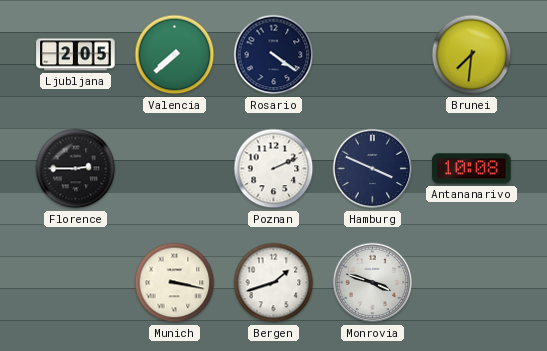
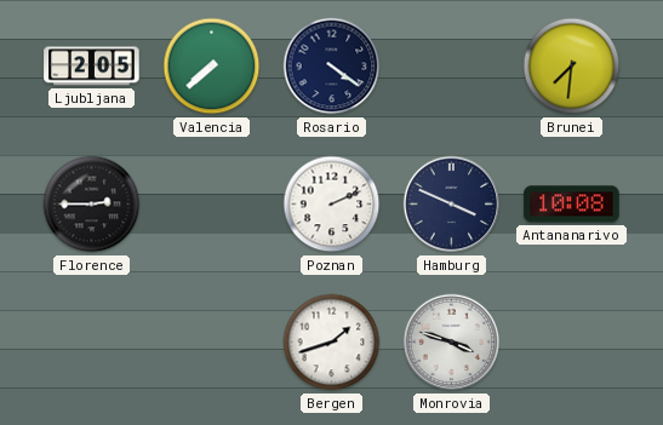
Munich: 3:17 -> none (175, 283)
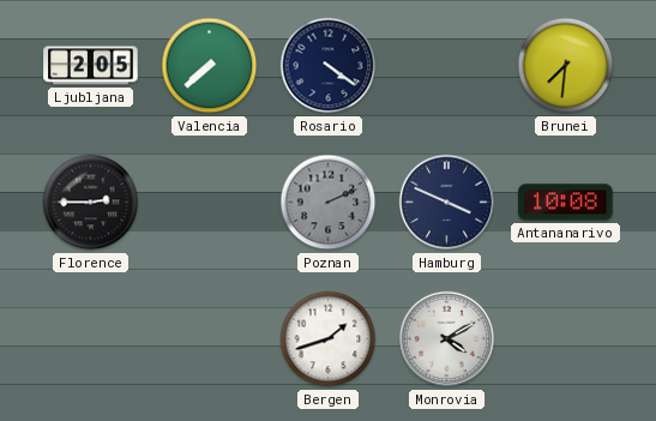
Poznan dial: white -> grey (329, 203)
Monrovia: 3:48 -> 4:10 (447, 339)
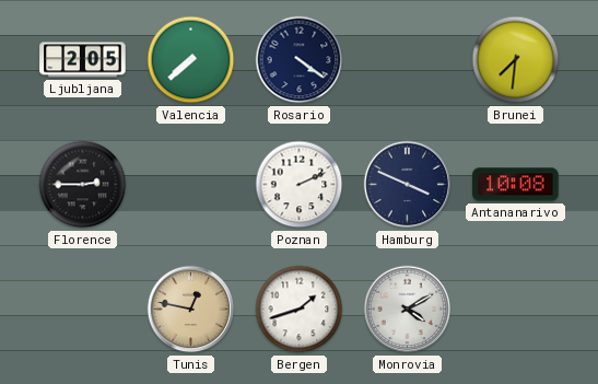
Poznan dial: grey -> white (300, 185)
Tunis: none -> 12:47 (191, 310)
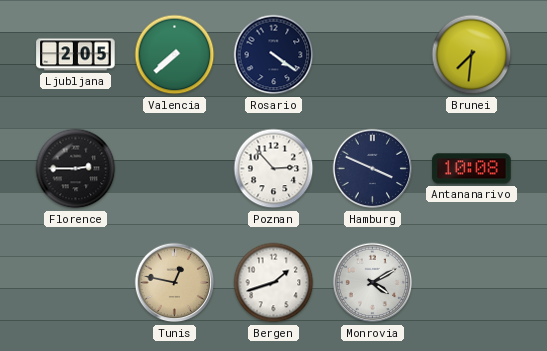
Poznan: 2:11 -> 2:53 (274, 169)
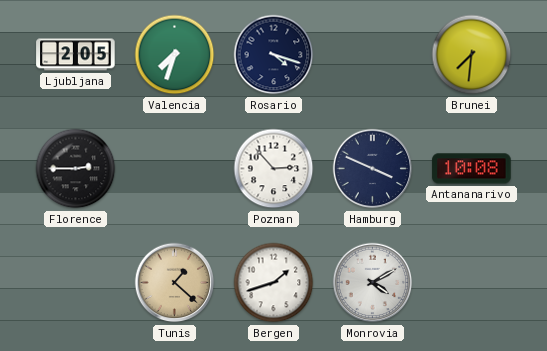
Valencia: 7:38 -> 7:33 (175, 55)
Rosario: 4:21 -> 4:18 (274, 55)
Tunis: 12:47 -> 1:22 (175, 283)
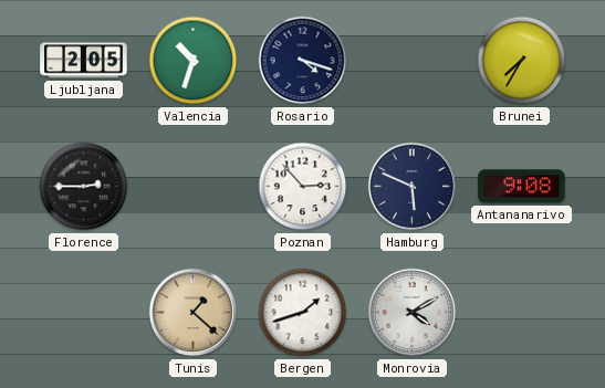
Valencia: 7:33 -> 10:33 (194, 61)
Brunei: 7:31 -> 7:35 (522, 61)
Hamburg: 3:49 -> 5:49 (413, 187)
Antananarivo: 10:08 -> 9:08 (522, 187)
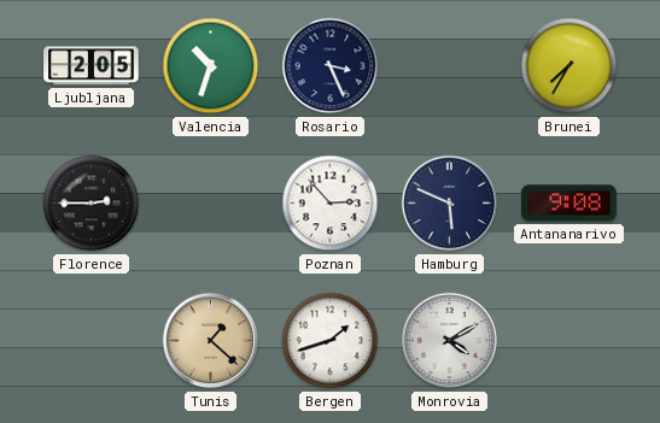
Rosario: 4:18 -> 3:26 (331, 66)
